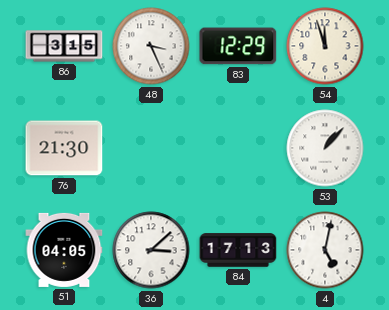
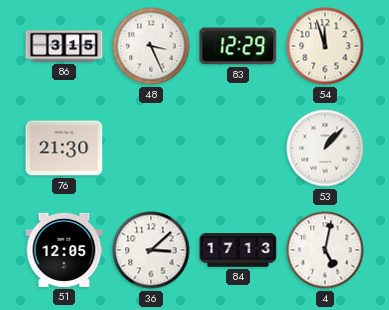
51: 04:05 -> 12:05 (64, 250)
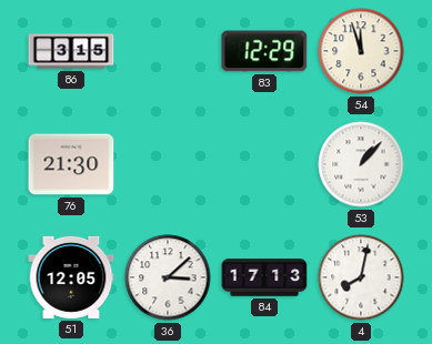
48: 3:26 -> none (151, 46)
4: 5:02 -> 8:02 (361, 277)
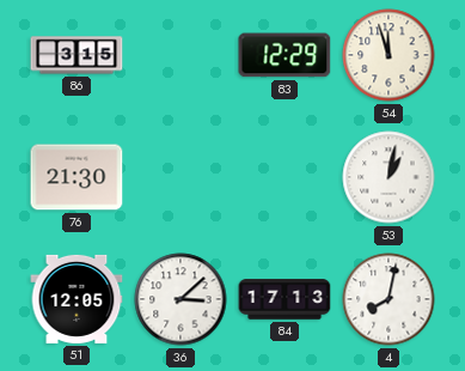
53: 1:07 -> 1:02 (388, 177)
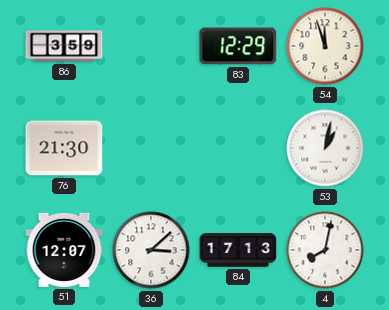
86: 3:15 -> 3:59 (64, 46)
51: 12:05 -> 12:07 (64, 250)
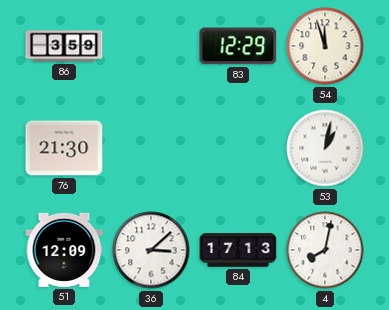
51: 12:07 -> 12:09 (64, 250)
